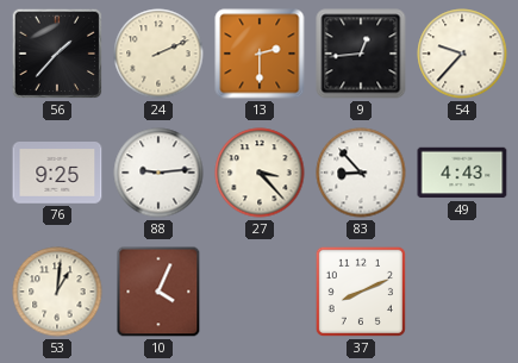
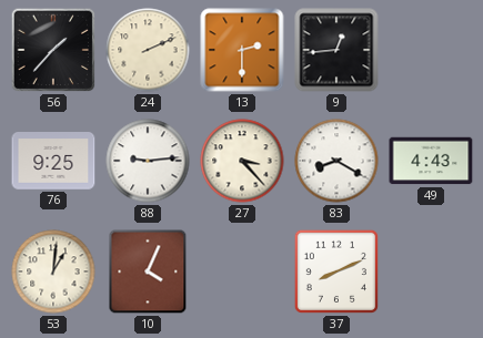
54: 9:37 -> none (462, 54)
83: 8:53 -> 8:20 (336, 161)
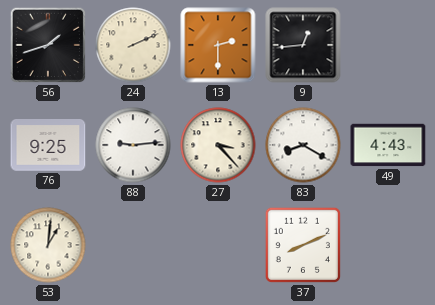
56: 1:37 -> 1:42 (48, 45)
10: 4:04 -> none (148, 272)
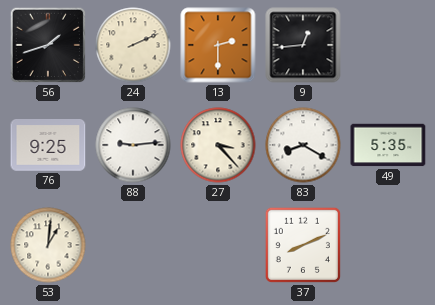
49: 4:43 -> 5:35 (388, 145)
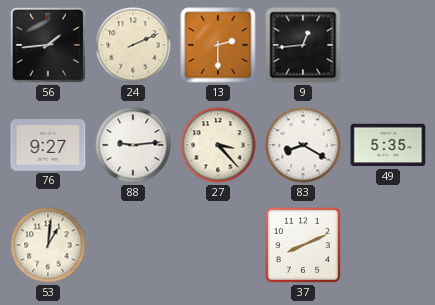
56: 1:42 -> 1:44 (48, 45)
76: 9:25 -> 9:27 (48, 145)
